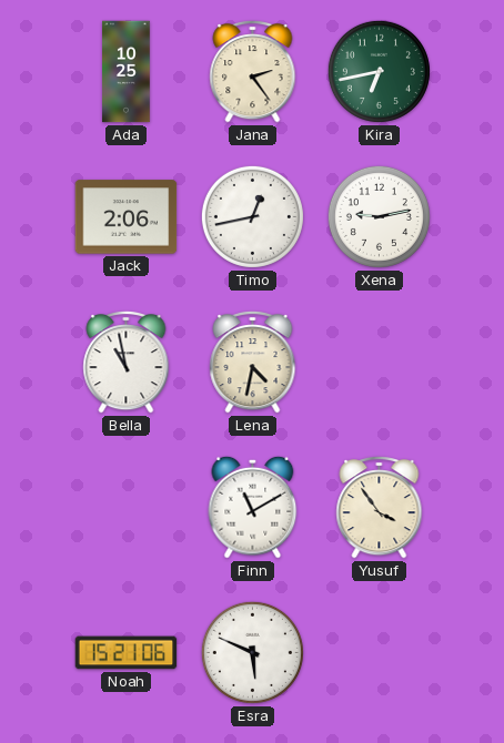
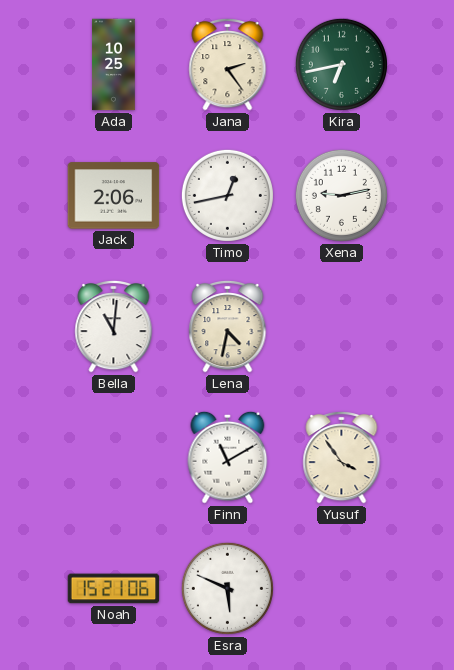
Bella: 10:58 -> 11:01 (114, 326)
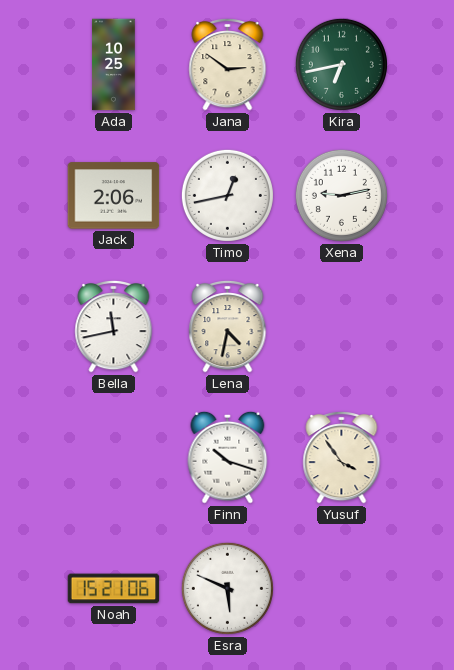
Jana: 2:24 -> 2:51 (228, 64)
Bella: 11:01 -> 11:43 (114, 326)
Finn: 11:10 -> 10:18 (228, 457)
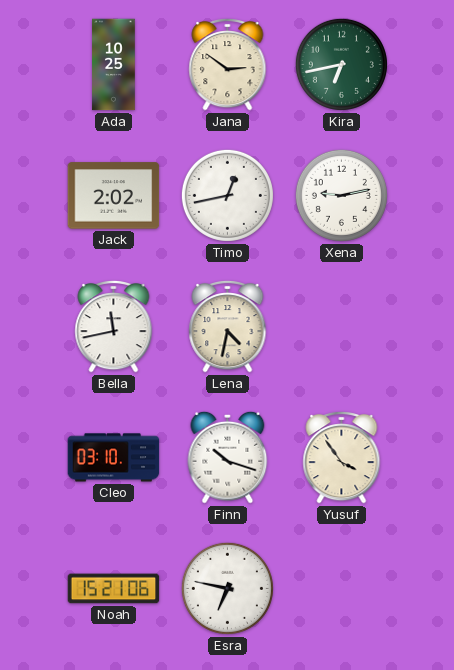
Jack: 2:06 -> 2:02 (114, 196)
Cleo: none -> 03:10 (114, 458)
Esra: 5:49 -> 6:47 (227, 588)
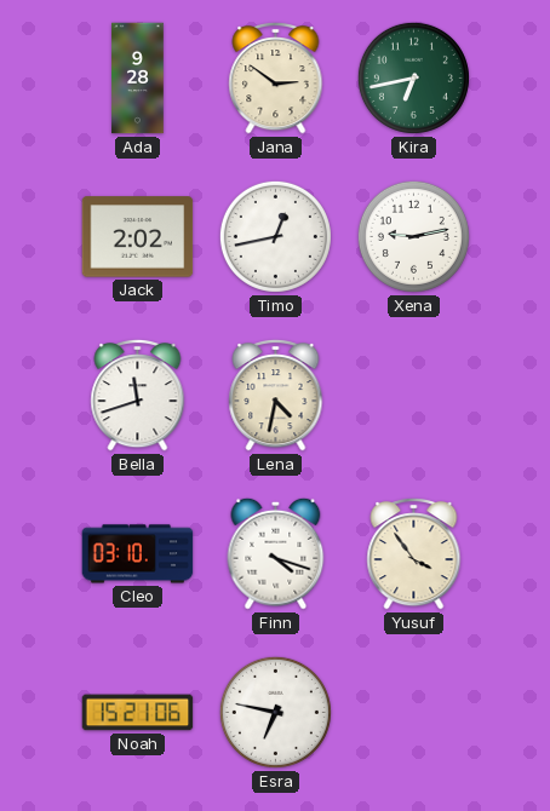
Ada: 10:25 -> 9:28 (138, 79)
Bella: 11:43 -> 11:42 (138, 395)
Finn: 10:18 -> 4:18 (276, 553)
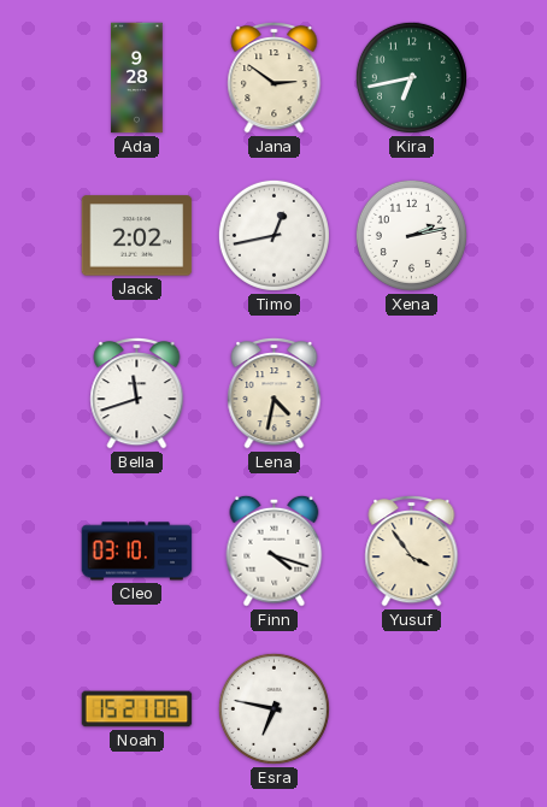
Xena: 9:13 -> 2:13 (411, 235)
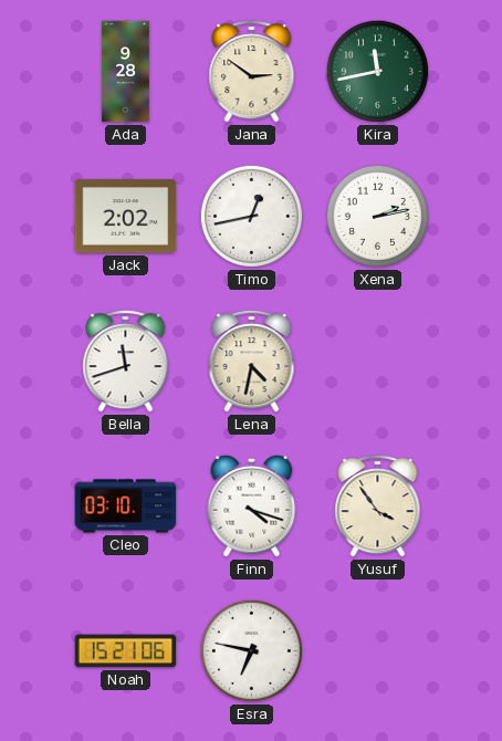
Kira: 6:43 -> 11:43 (377, 71)
